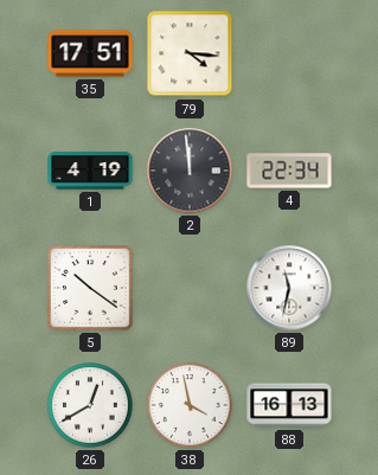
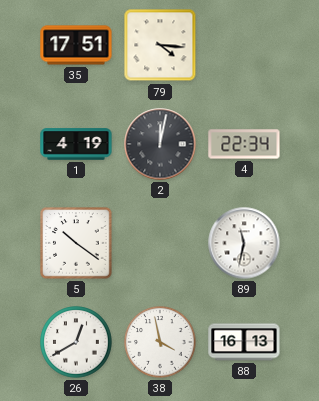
2: 11:59 -> 12:02 (160, 144)
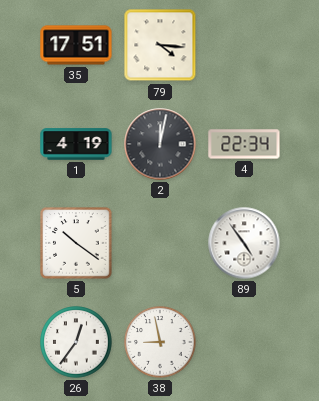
89: 11:32 -> 4:54 (244, 243)
26: 12:40 -> 12:36 (76, 342)
38: 3:58 -> 8:58 (160, 342)
88: 16:13 -> none (244, 342)
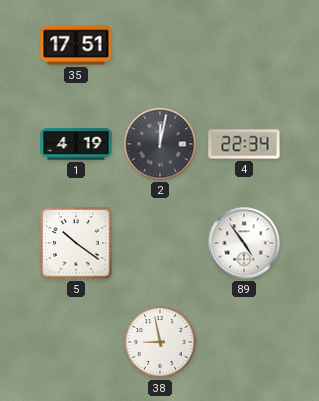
79: 4:16 -> none (160, 45)
26: 12:36 -> none (76, 342)
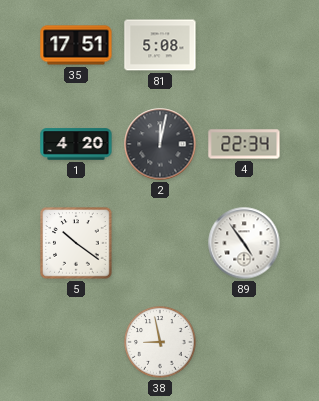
81: none -> 5:08 (160, 45)
1: 4:19 -> 4:20 (76, 144)
